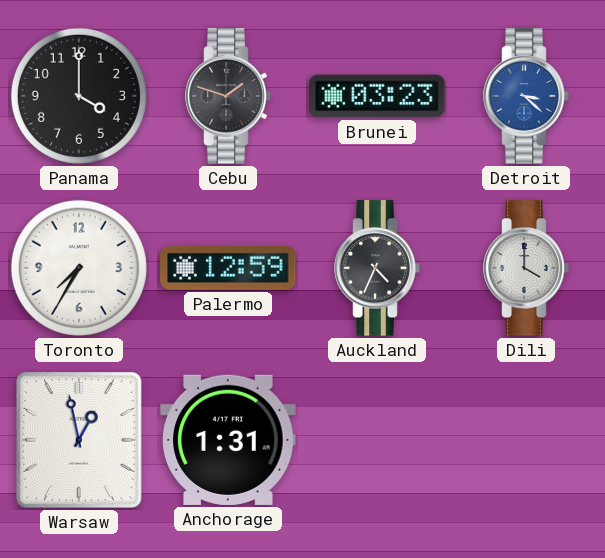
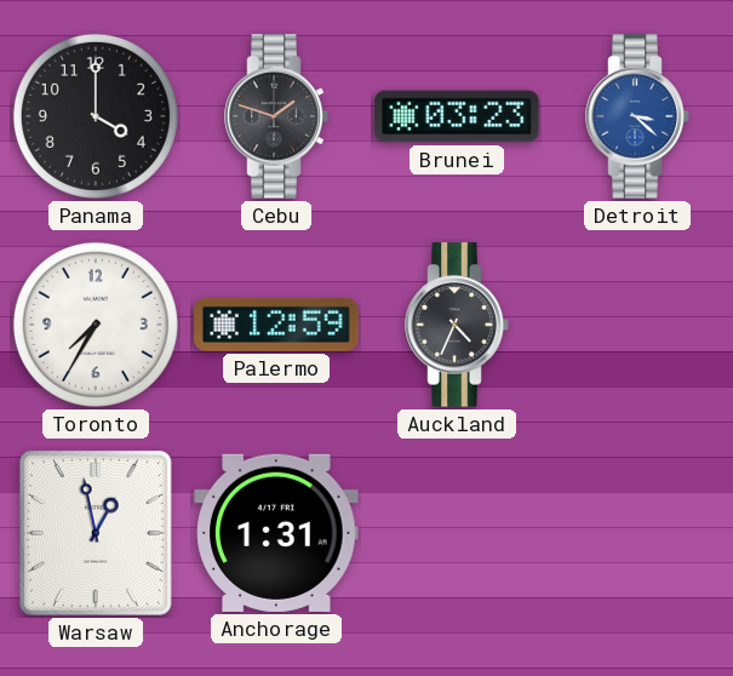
Dili: 4:00 -> none (526, 268)
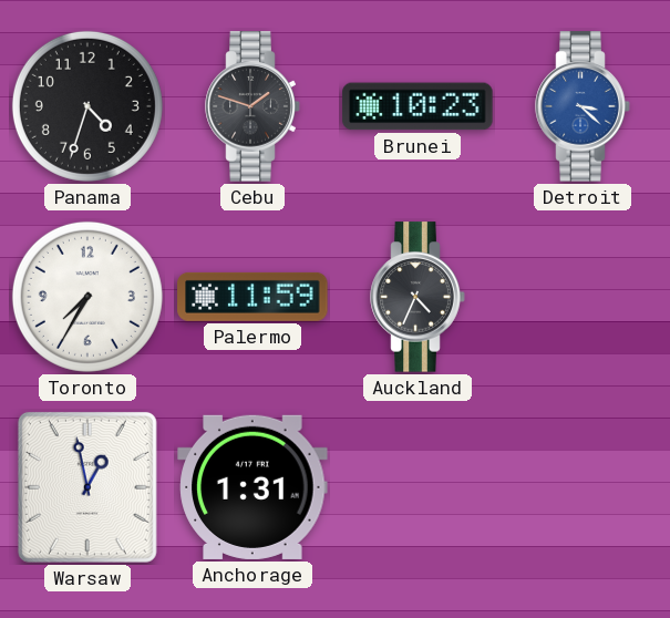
Panama: 4:00 -> 4:33 (87, 106)
Brunei: 03:23 -> 10:23 (418, 106)
Palermo: 12:59 -> 11:59 (252, 297)
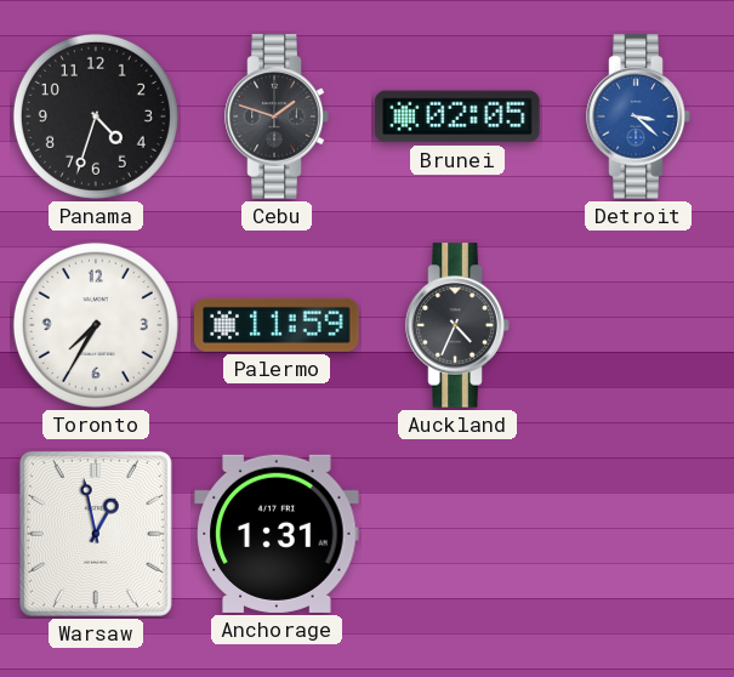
Brunei: 10:23 -> 02:05 (457, 116)
